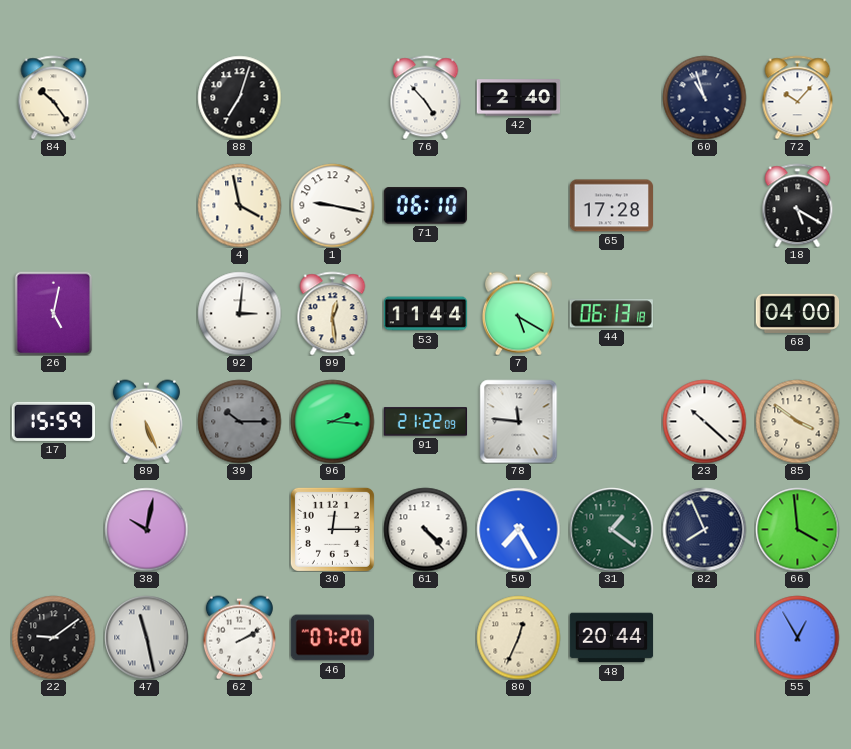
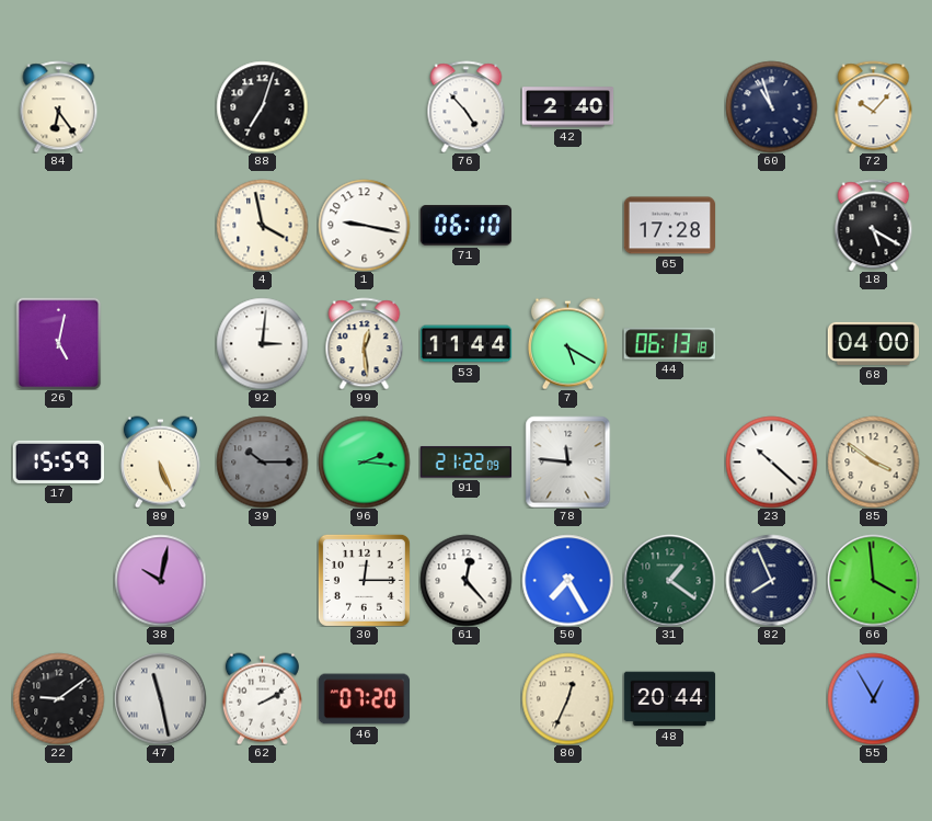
84: 10:24 -> 6:24 (59, 106)
61: 4:23 -> 12:23 (465, 580)
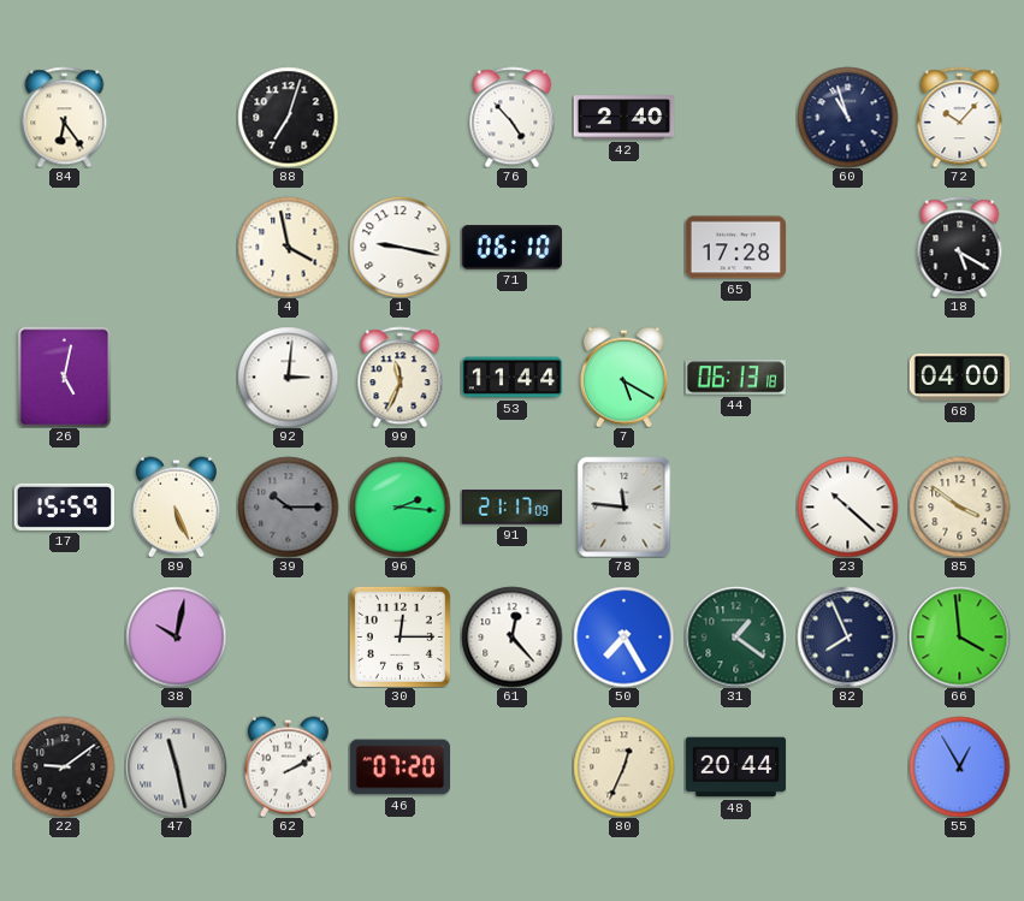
99: 12:29 -> 11:34 (401, 377)
91: 21:22 -> 21:17 (511, 508)
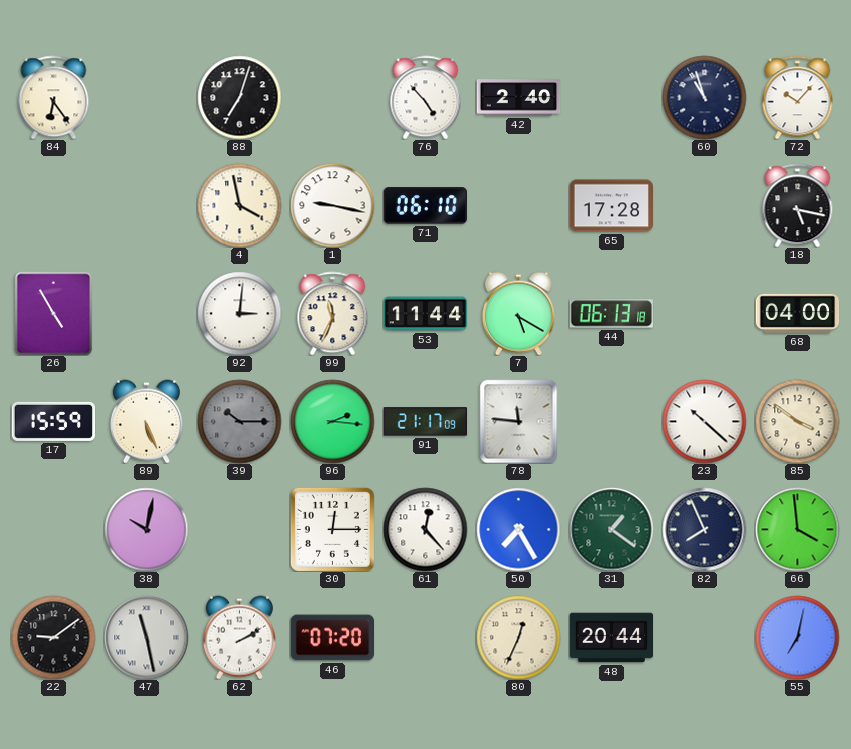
18: 5:20 -> 5:17 (798, 205)
26: 5:02 -> 4:55 (54, 313)
55: 12:55 -> 7:02 (797, 637)
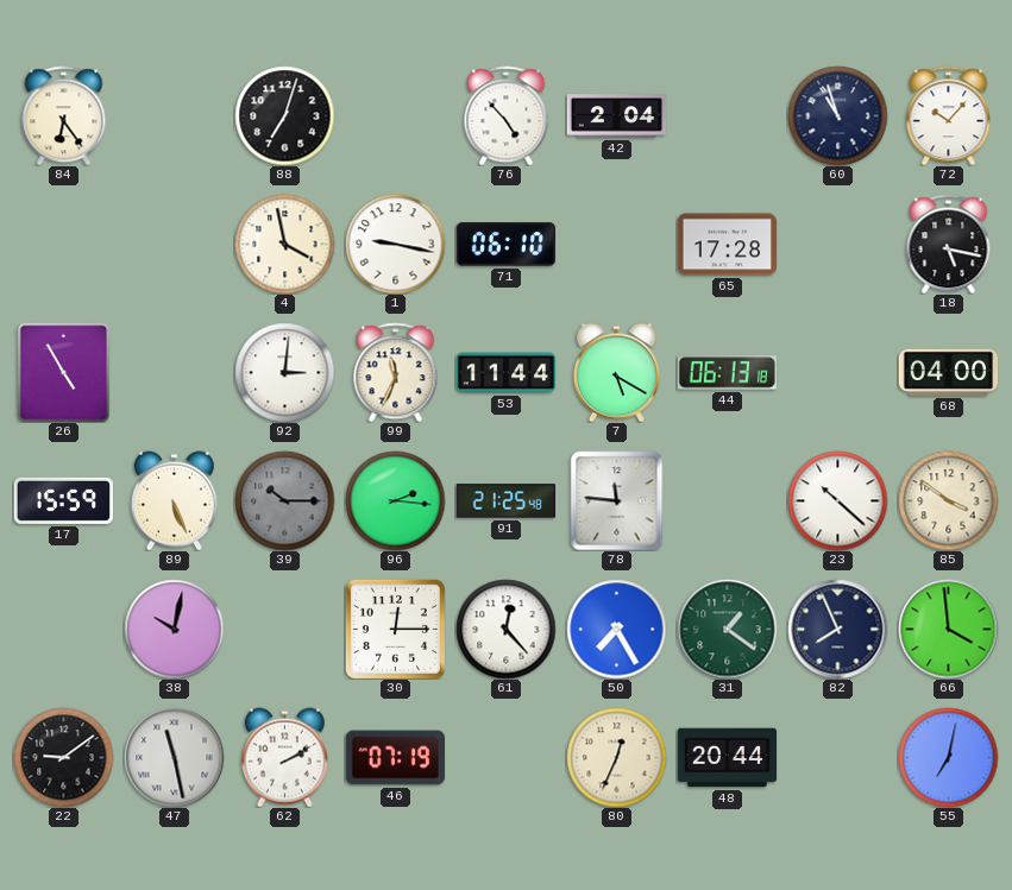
42: 2:40 -> 2:04 (616, 116)
91: 21:17 -> 21:25 (505, 501)
46: 07:20 -> 07:19 (395, 758)
